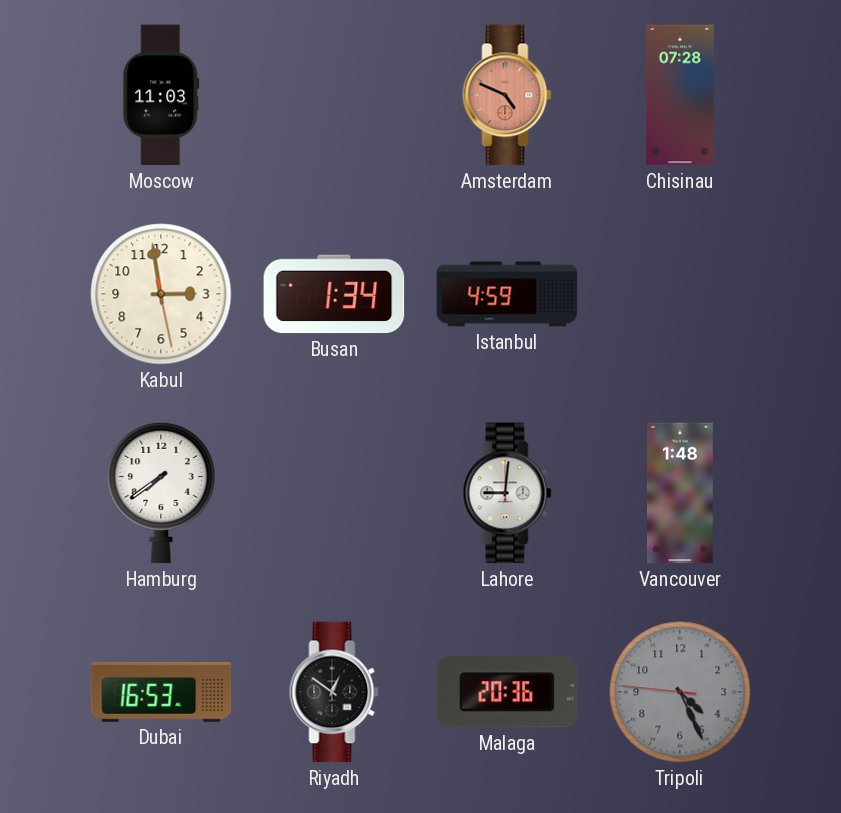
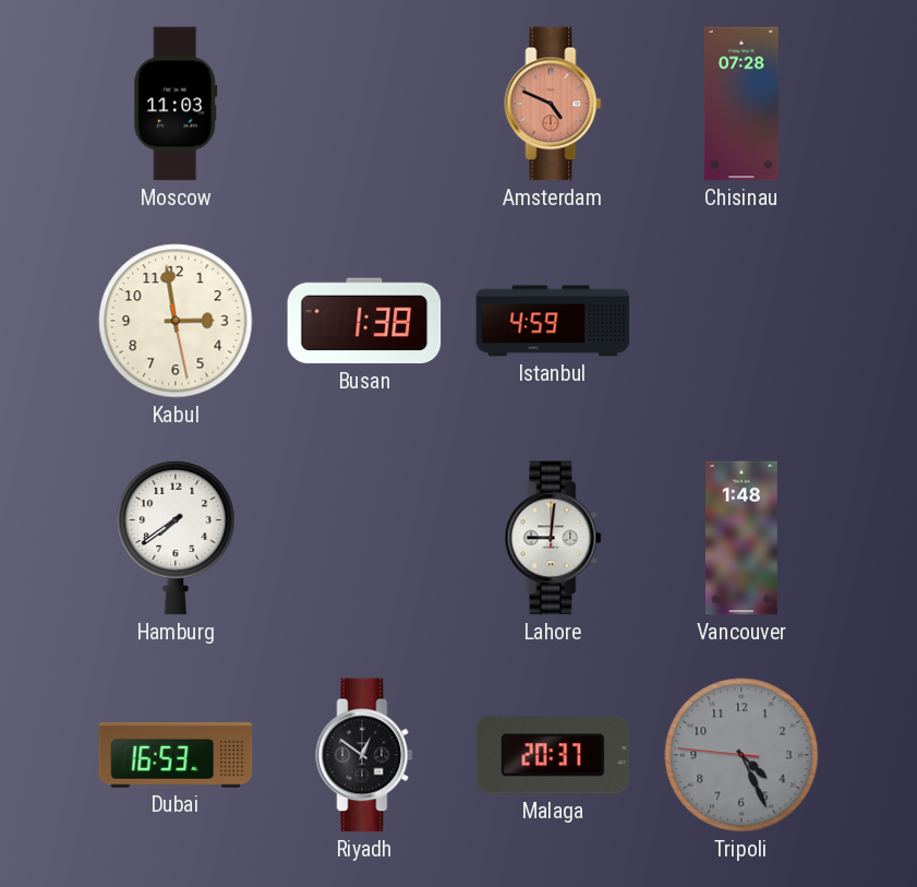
Busan: 1:34 -> 1:38 (364, 321)
Malaga: 20:36 -> 20:37 (553, 755)
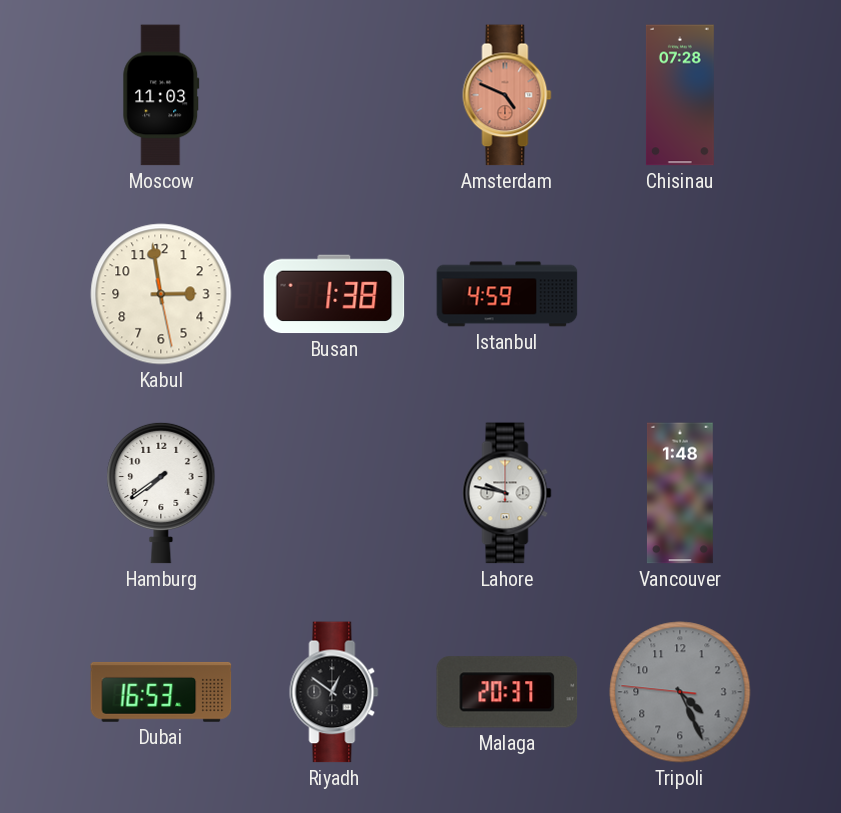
Lahore: 9:01 -> 9:47 (507, 493)
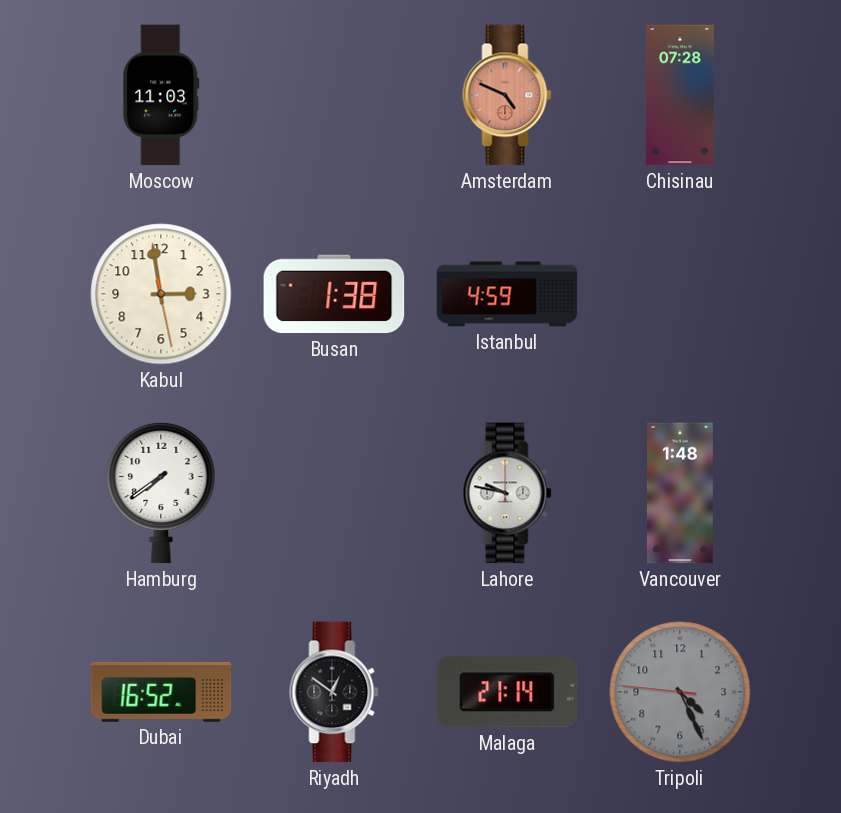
Dubai: 16:53 -> 16:52 (161, 692)
Malaga: 20:37 -> 21:14 (507, 692)
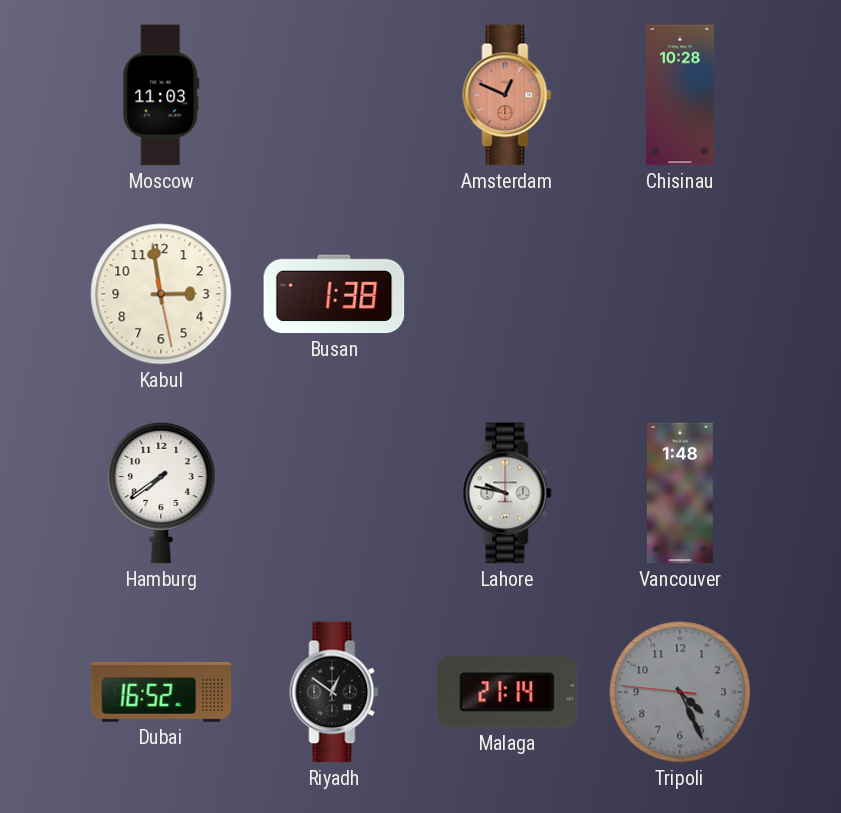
Amsterdam: 4:49 -> 12:49 (507, 95)
Chisinau: 07:28 -> 10:28 (680, 95)
Istanbul: 4:59 -> none (507, 294)
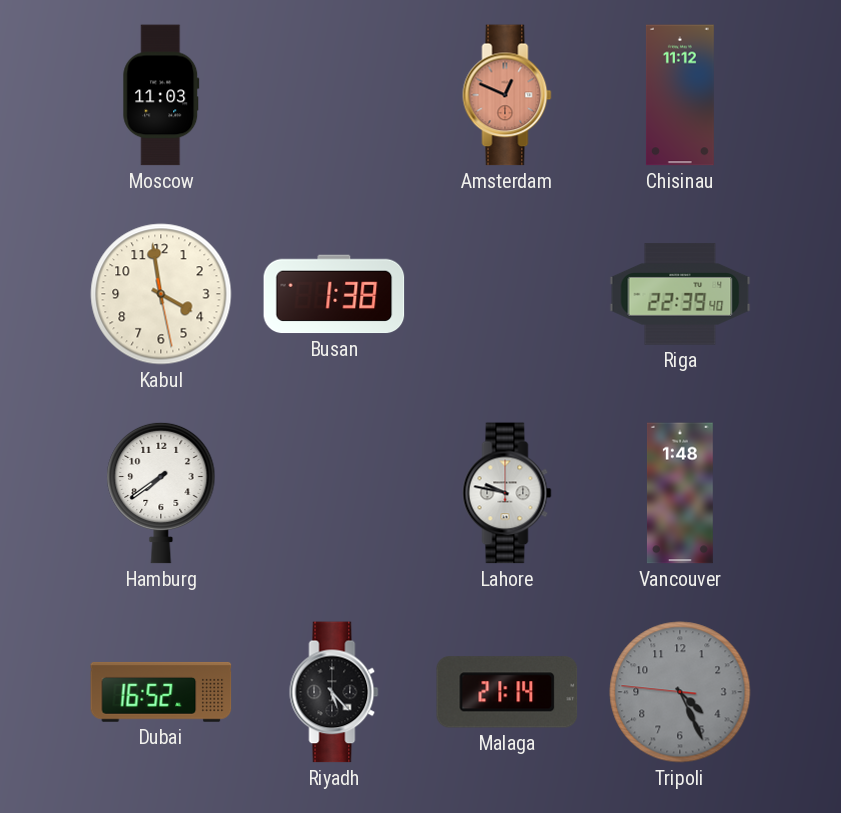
Chisinau: 10:28 -> 11:12 (680, 95)
Kabul: 2:58 -> 3:58 (161, 294)
Riga: none -> 22:39 (680, 294)
Riyadh: 12:51 -> 5:23 (334, 692)
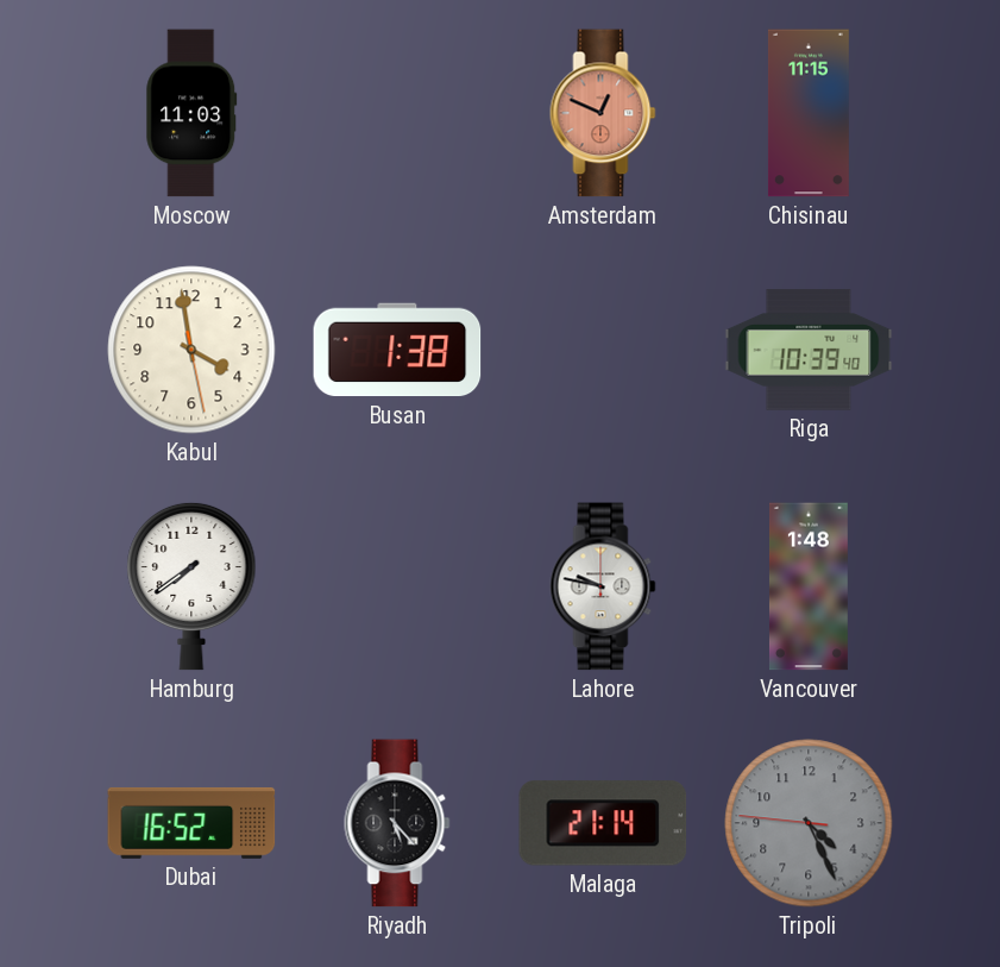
Chisinau: 11:12 -> 11:15 (809, 113)
Riga: 22:39 -> 10:39 (809, 350)
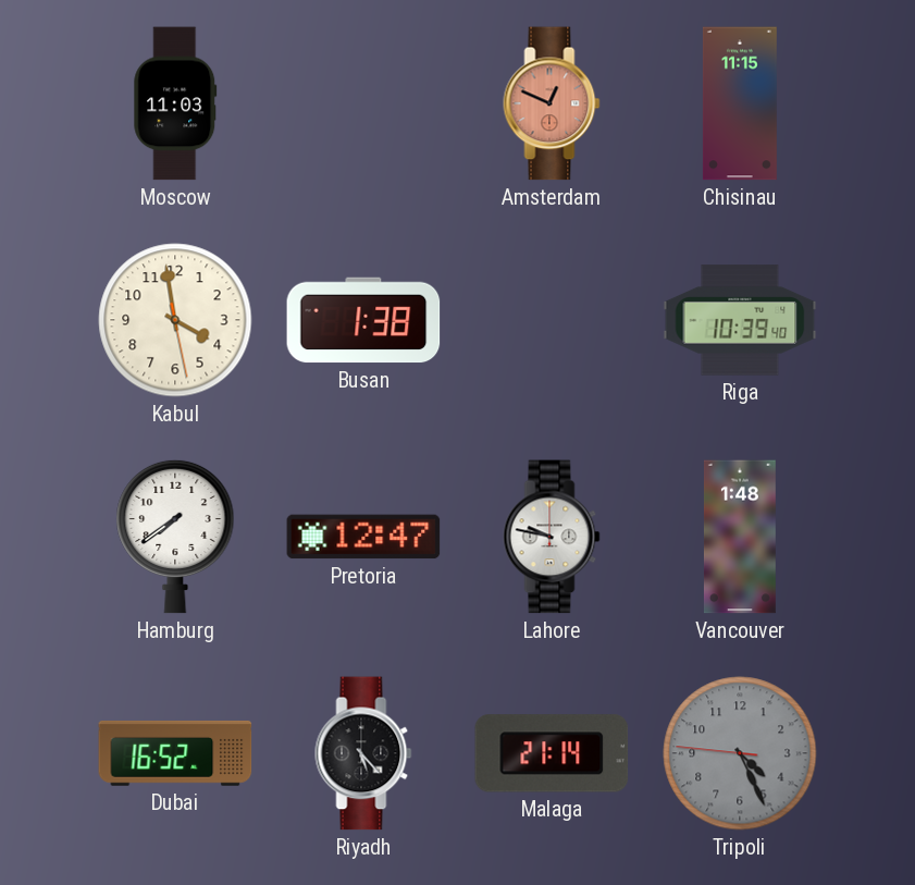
Pretoria: none -> 12:47 (363, 537)
